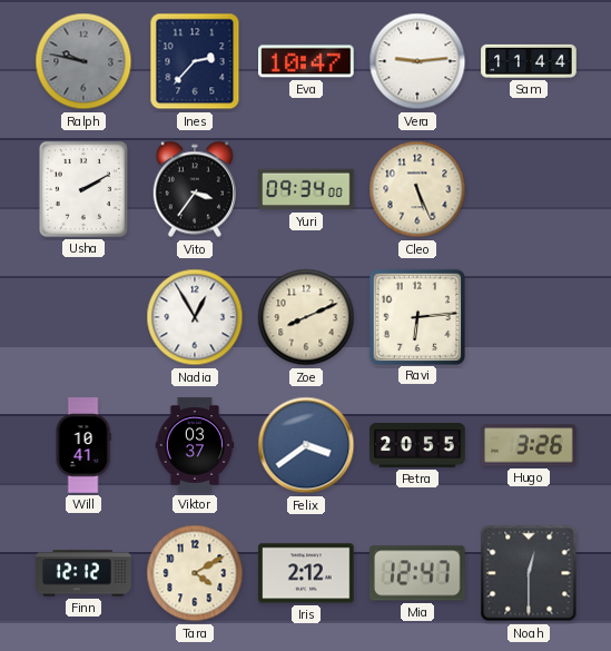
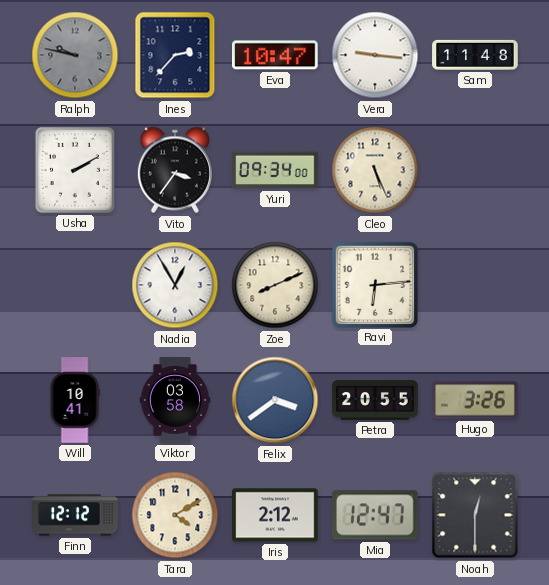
Vera: 9:14 -> 9:16 (375, 55)
Sam: 11:44 -> 11:48 (475, 55)
Viktor: 03:37 -> 03:58 (175, 400)
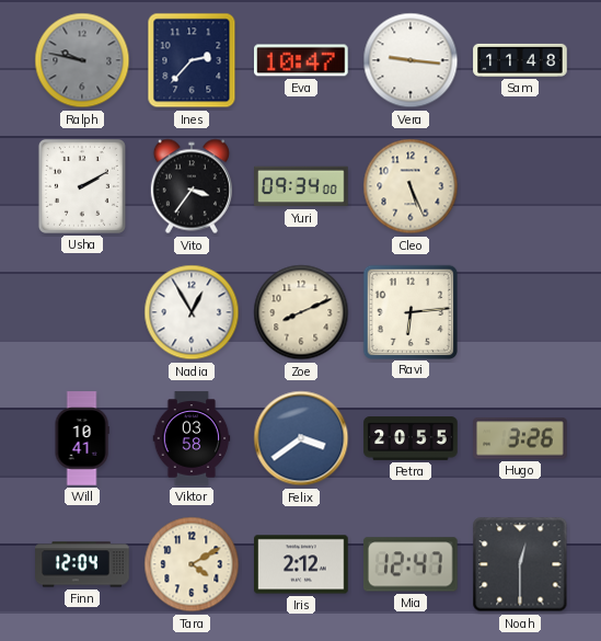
Finn: 12:12 -> 12:04 (82, 564)
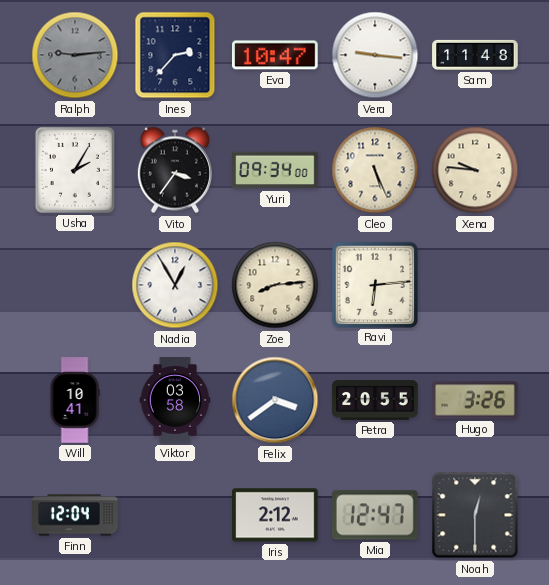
Ralph: 9:47 -> 9:14 (75, 55)
Usha: 2:10 -> 2:05 (75, 170)
Xena: none -> 9:46 (475, 170)
Zoe: 8:11 -> 8:14 (275, 285)
Tara: 4:10 -> none (192, 564)
